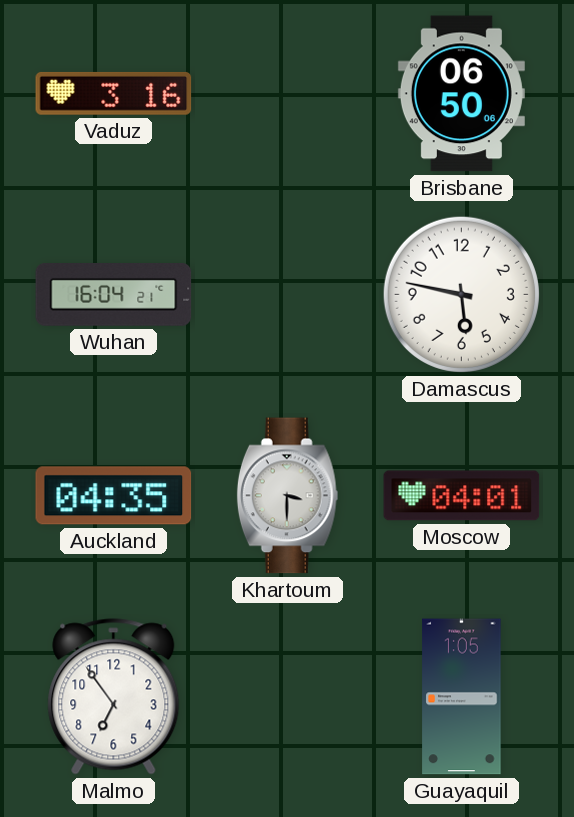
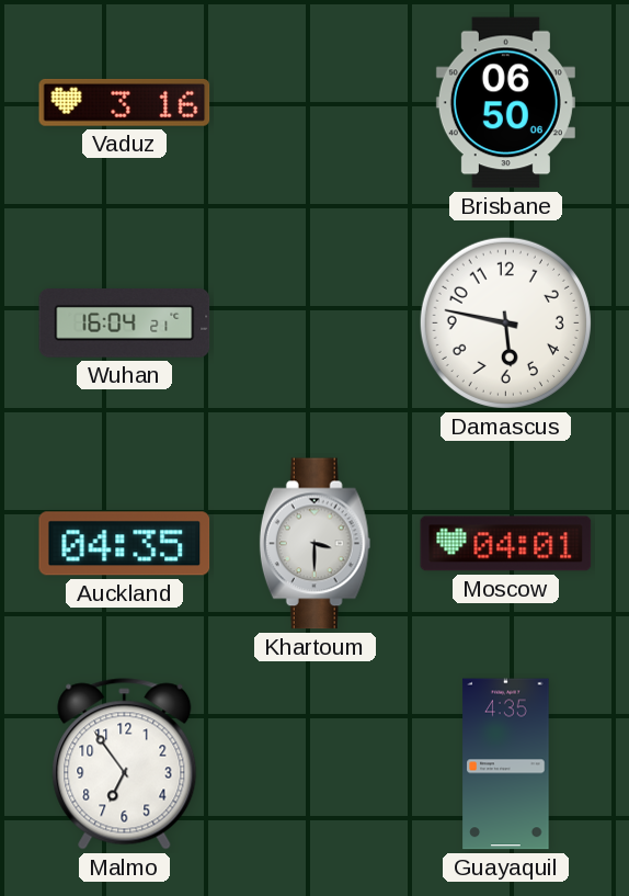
Guayaquil: 1:05 -> 4:35 (506, 764)
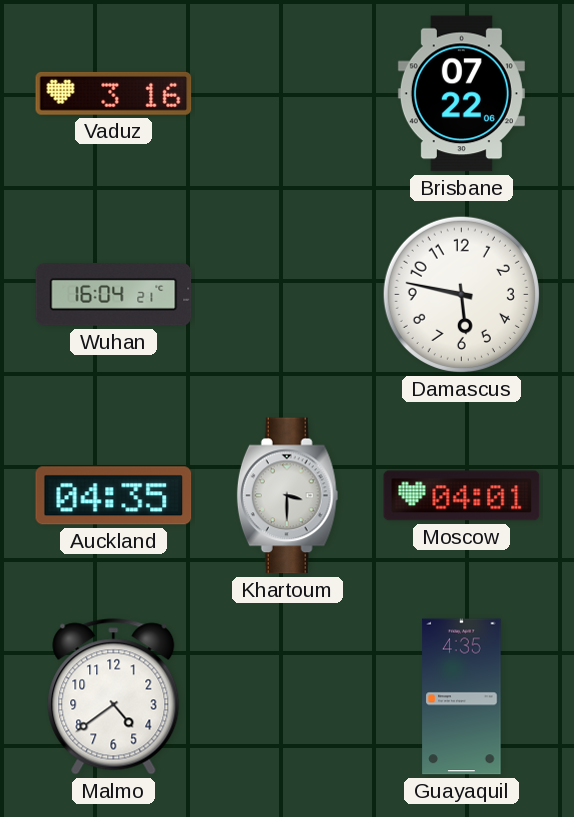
Brisbane: 06:50 -> 07:22 (461, 94)
Malmo: 6:54 -> 4:39 (114, 697)
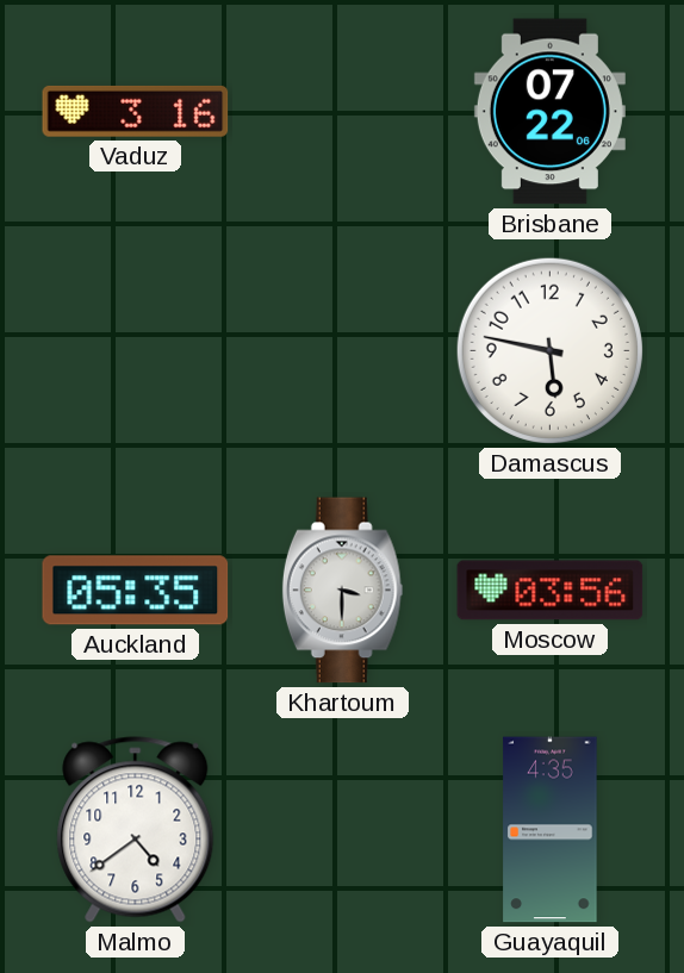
Wuhan: 16:04 -> none (114, 295)
Auckland: 04:35 -> 05:35 (136, 591)
Moscow: 04:01 -> 03:56 (551, 591)
